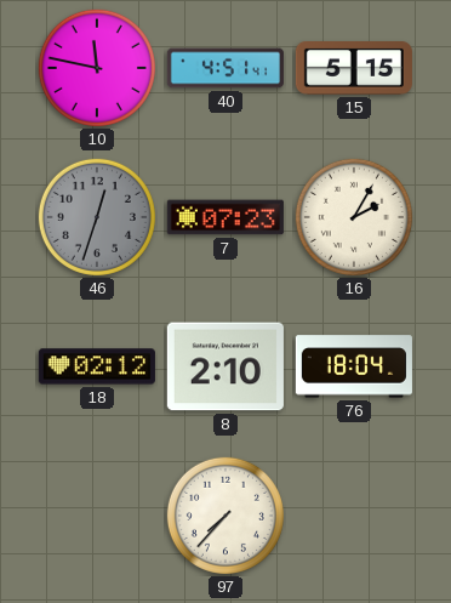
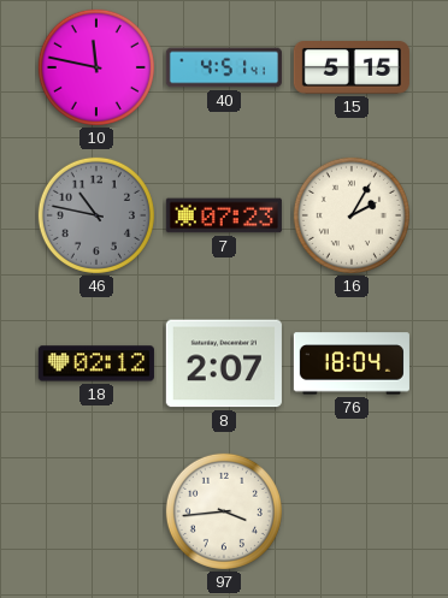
46: 12:33 -> 10:47 (96, 215)
8: 2:10 -> 2:07 (224, 363)
97: 7:37 -> 3:44 (224, 511)
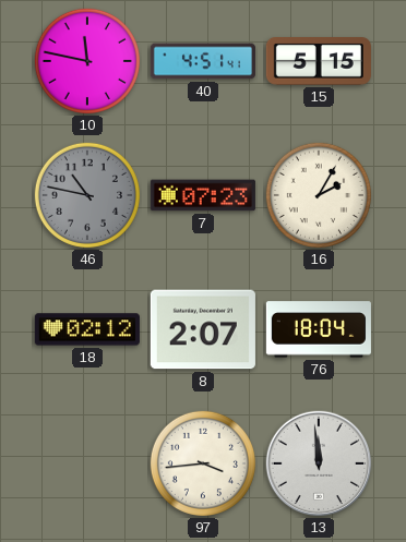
13: none -> 11:59 (319, 463)
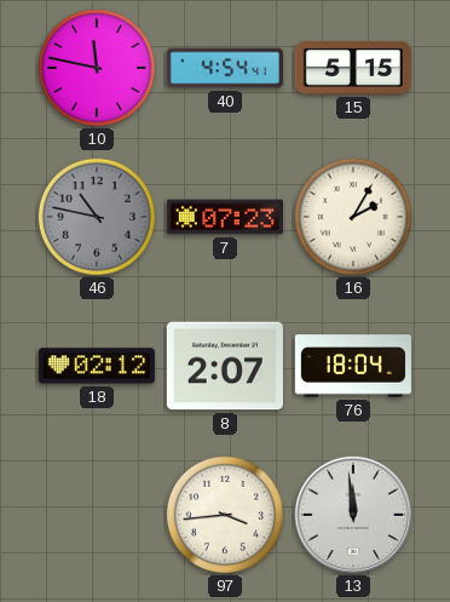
40: 4:51 -> 4:54 (225, 68)
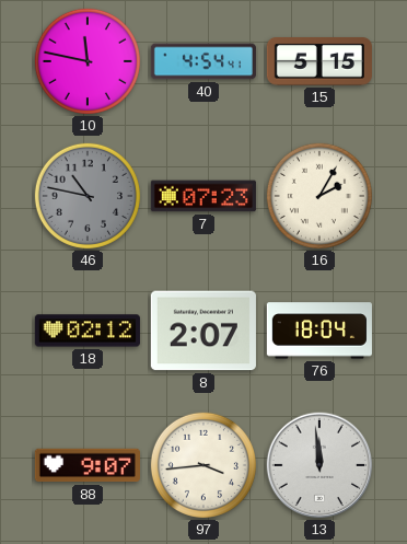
88: none -> 9:07 (88, 465)
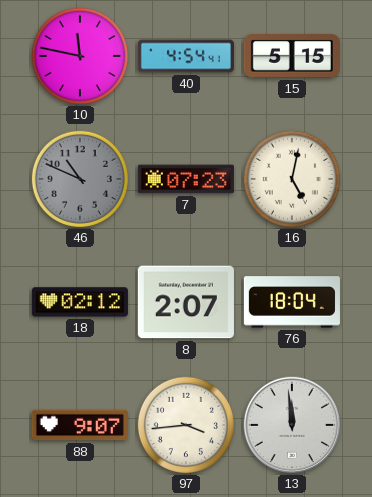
46: 10:47 -> 10:49 (80, 179)
16: 2:05 -> 5:02 (292, 179)
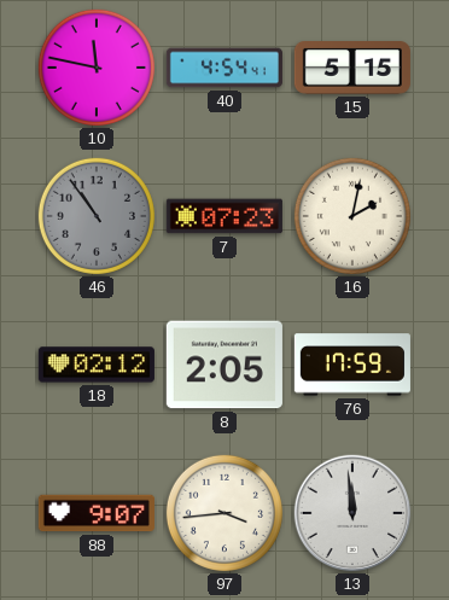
46: 10:49 -> 10:54 (97, 216)
16: 5:02 -> 2:02 (352, 216)
8: 2:07 -> 2:05 (224, 365)
76: 18:04 -> 17:59 (352, 365)
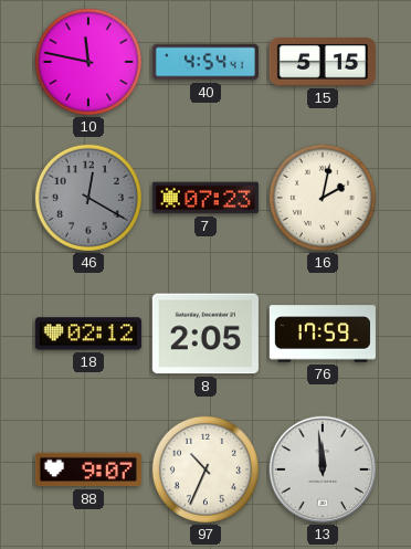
46: 10:54 -> 12:20 (88, 198)
97: 3:44 -> 10:34 (205, 469)
